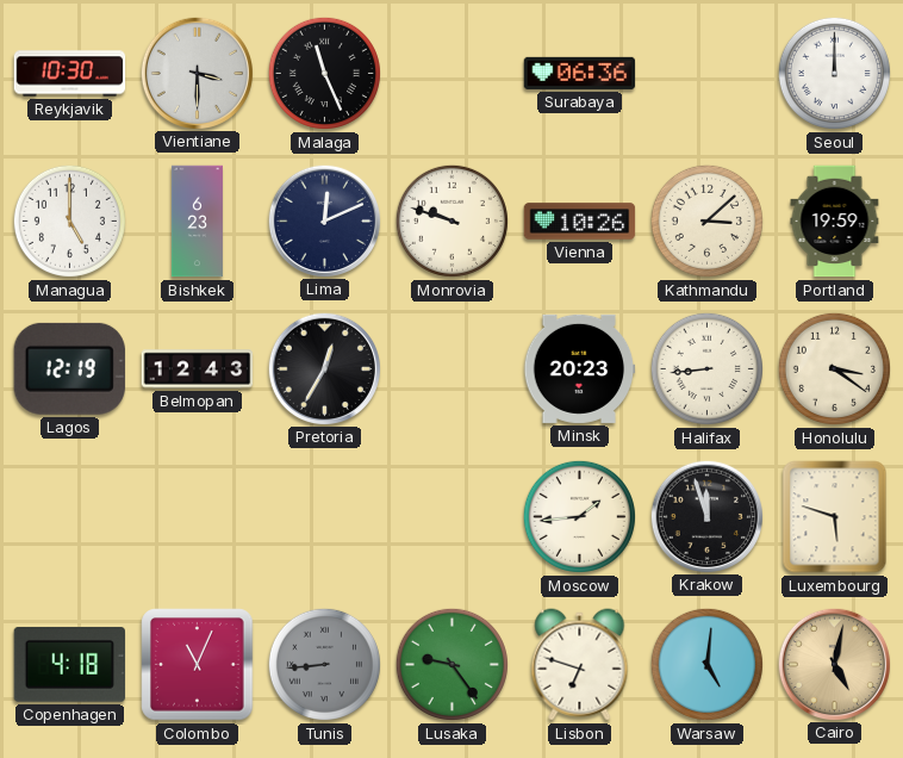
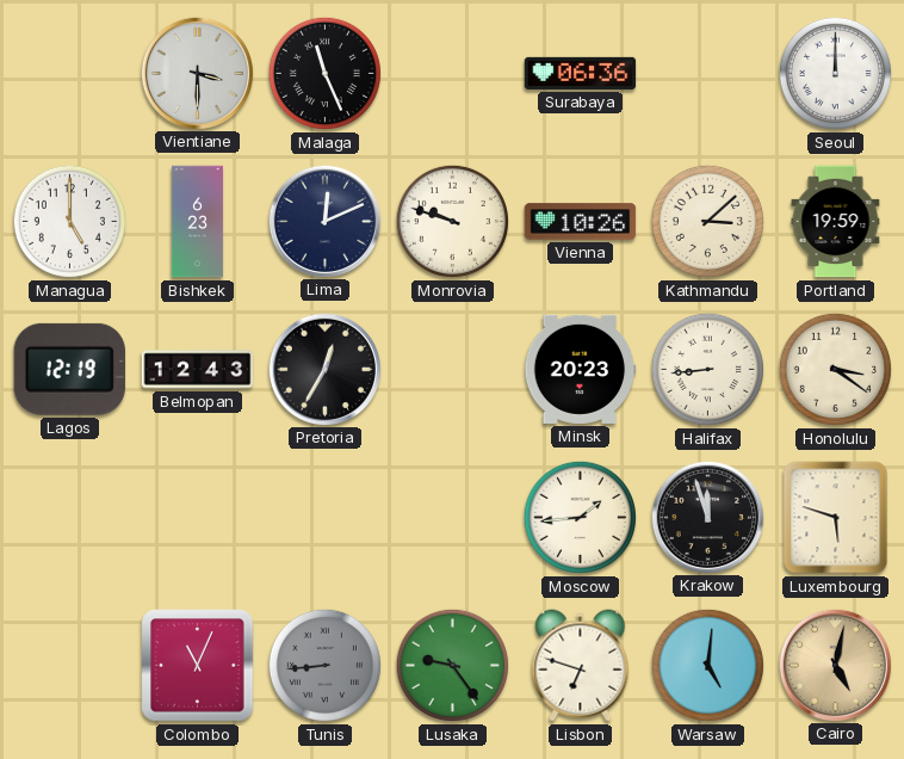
Reykjavik: 10:30 -> none (70, 74)
Copenhagen: 4:18 -> none (69, 665)
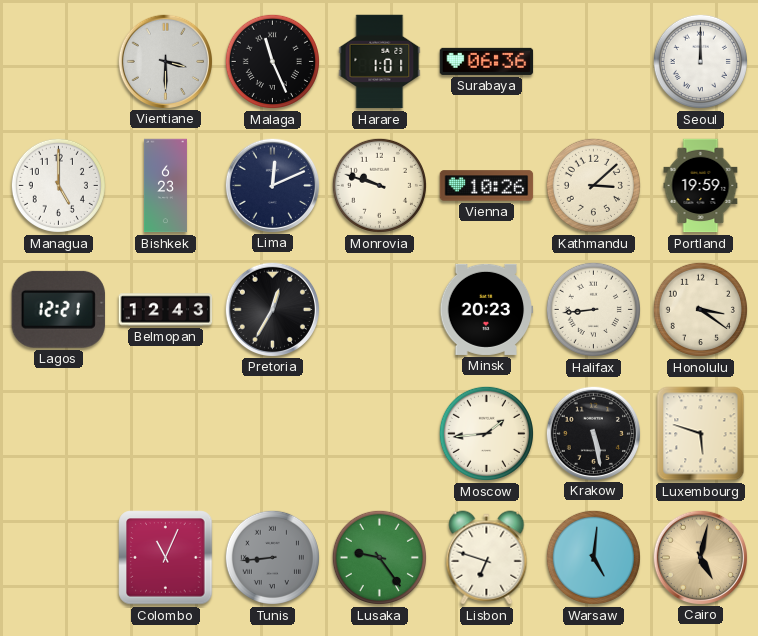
Harare: none -> 1:01 (380, 62)
Lagos: 12:19 -> 12:21 (58, 309)
Krakow: 11:57 -> 5:28 (593, 433)
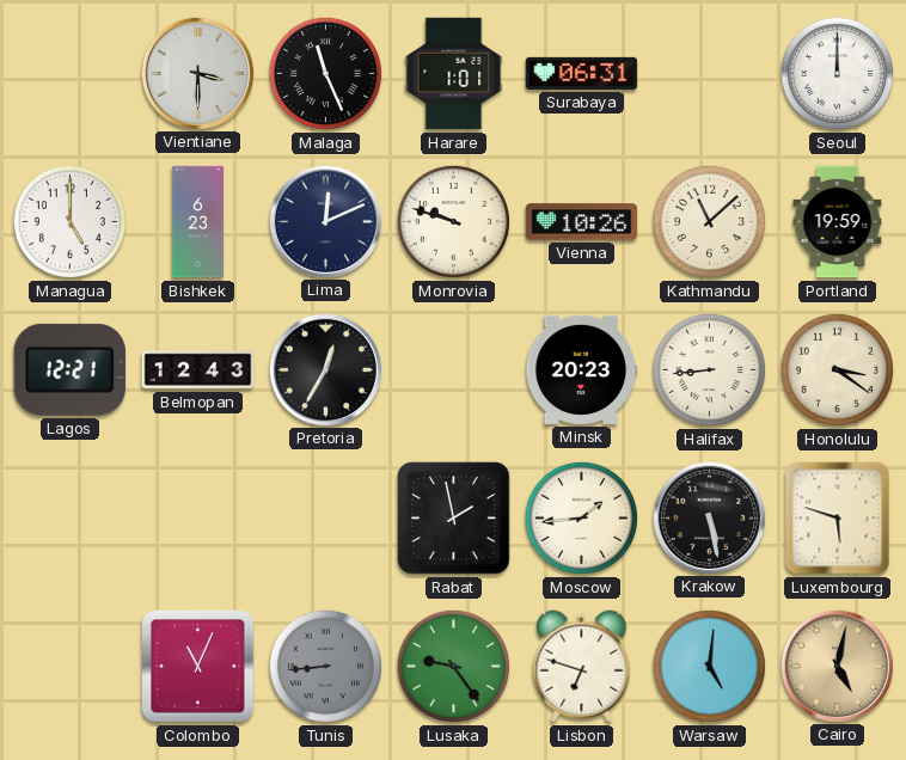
Surabaya: 06:36 -> 06:31 (582, 73)
Kathmandu: 3:08 -> 11:08 (709, 221)
Rabat: none -> 1:58 (454, 519)
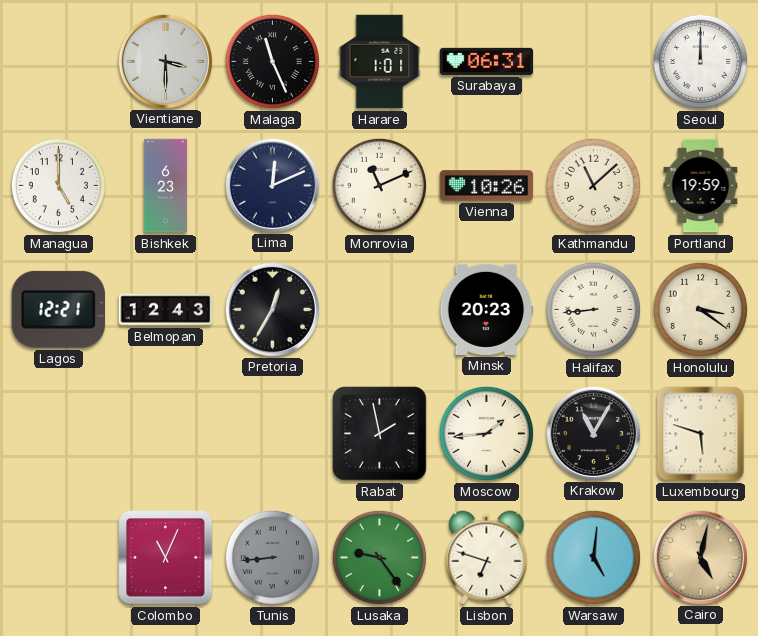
Monrovia: 9:48 -> 11:11 (379, 185)
Krakow: 5:28 -> 11:05 (593, 433)
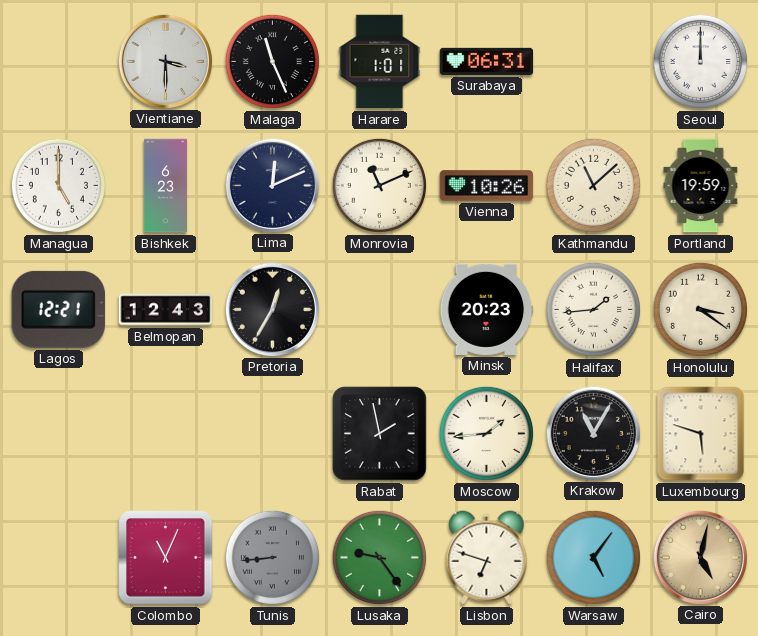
Halifax: 8:44 -> 1:44 (593, 309)
Warsaw: 5:01 -> 5:06 (593, 557)
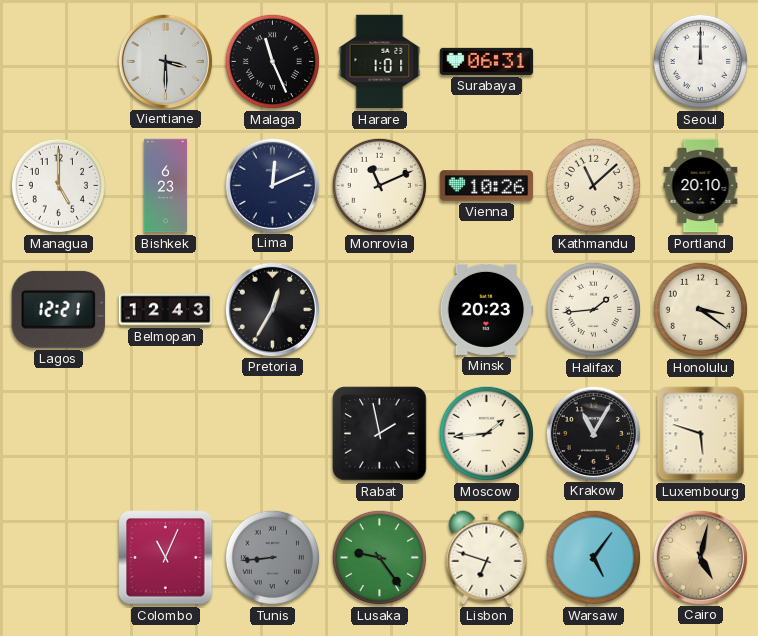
Portland: 19:59 -> 20:10 (701, 186)
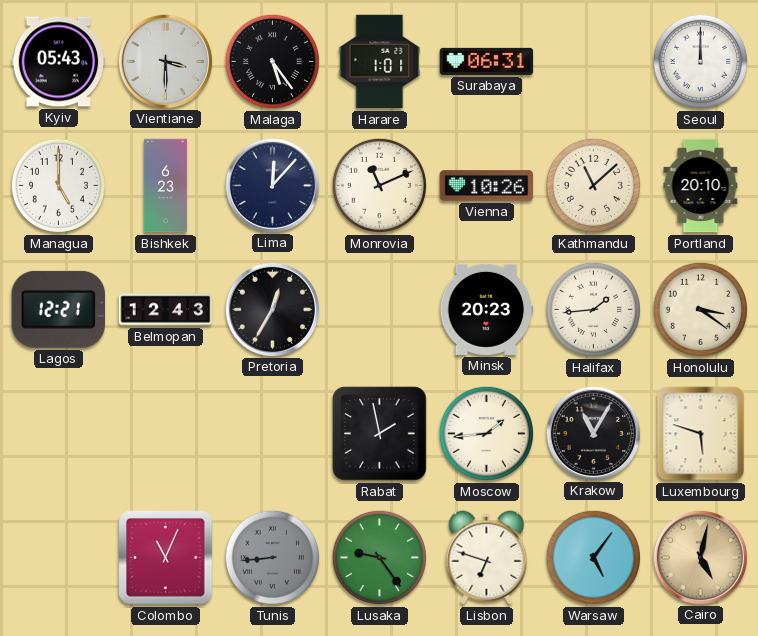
Kyiv: none -> 05:43 (59, 62)
Malaga: 11:26 -> 5:24 (272, 61)
Lima: 12:11 -> 12:07 (272, 185)
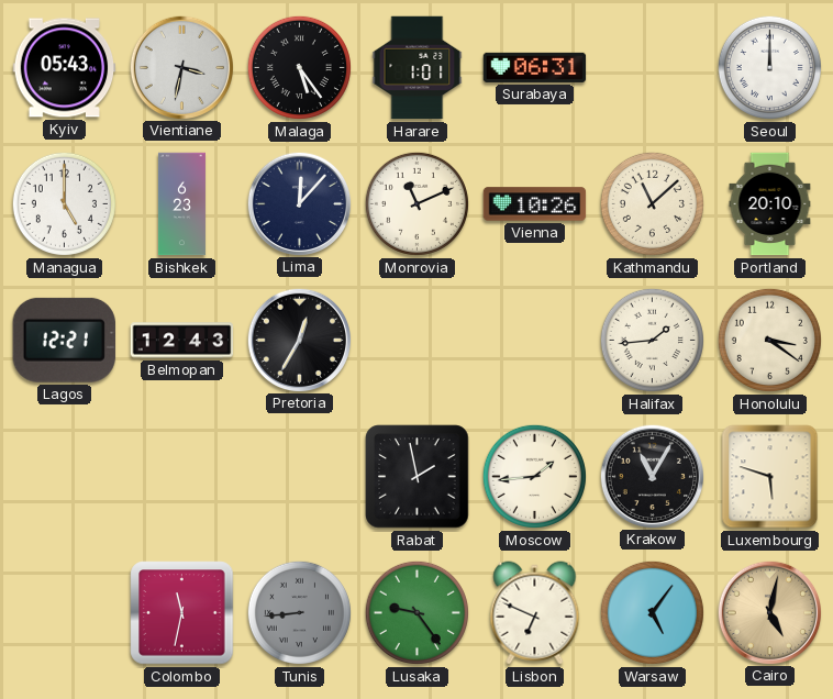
Vientiane: 3:30 -> 3:32 (181, 67)
Minsk: 20:23 -> none (487, 309)
Colombo: 11:04 -> 11:32 (182, 613)
Lisbon: 6:48 -> 6:49 (535, 613)
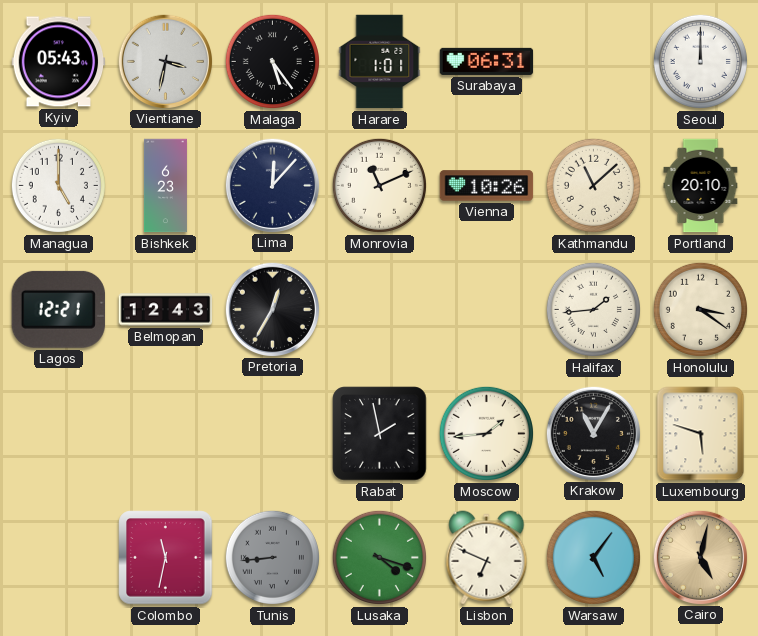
Lusaka: 9:24 -> 4:18 (379, 557)
